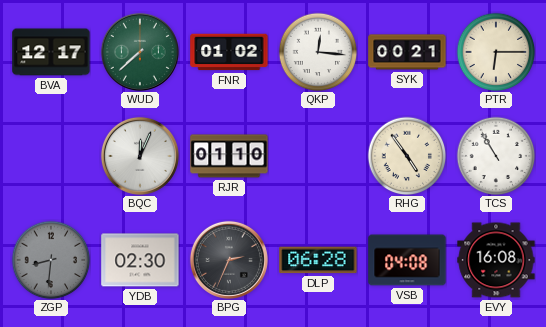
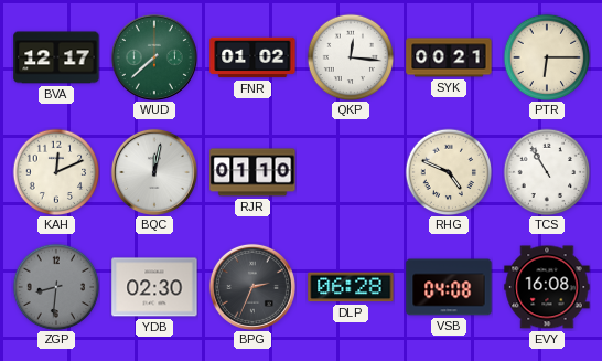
KAH: none -> 12:11 (56, 172)
BQC: 12:04 -> 12:02 (154, 172)
RHG: 4:54 -> 4:49 (449, 172)
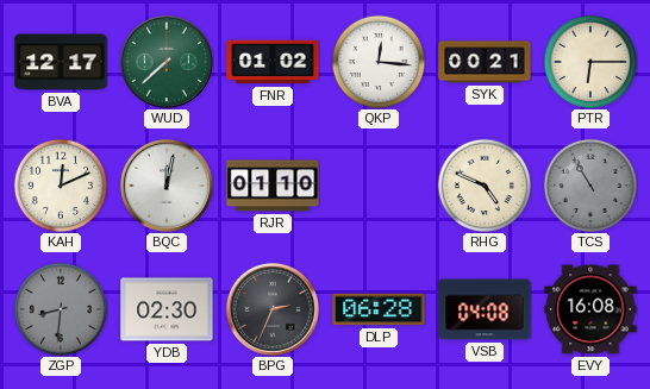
TCS dial: white -> grey (590, 186)
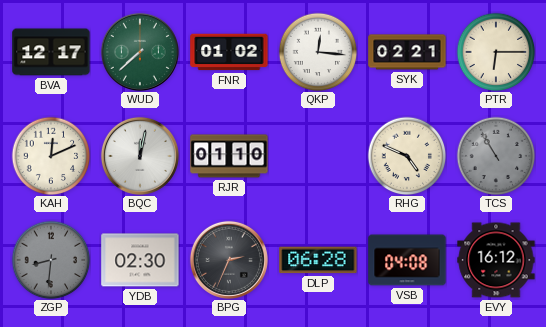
SYK: 00:21 -> 02:21 (407, 52)
EVY: 16:08 -> 16:12 (496, 260)
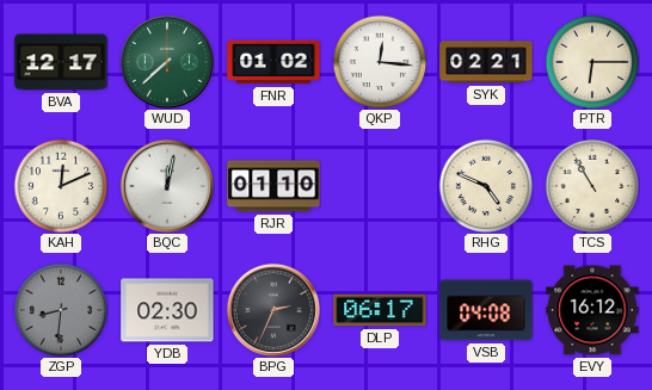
TCS dial: grey -> cream (592, 186)
DLP: 06:28 -> 06:17 (380, 310)
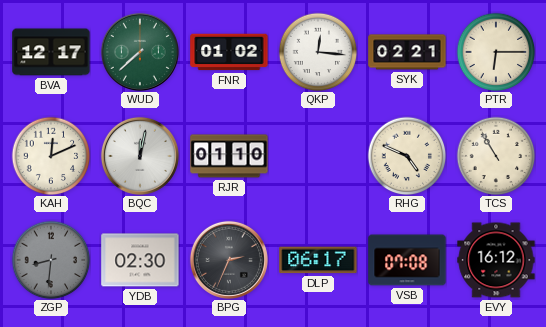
VSB: 04:08 -> 07:08 (407, 260)
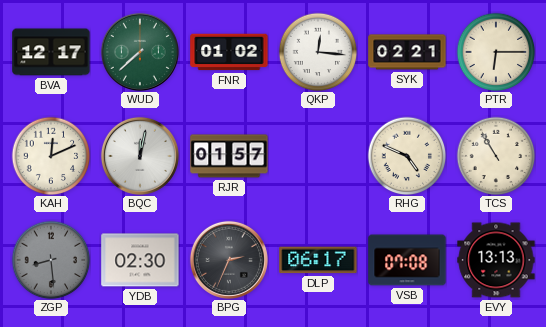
RJR: 01:10 -> 01:57 (229, 156)
ZGP: 8:31 -> 8:29 (51, 260)
EVY: 16:12 -> 13:13 (496, 260)
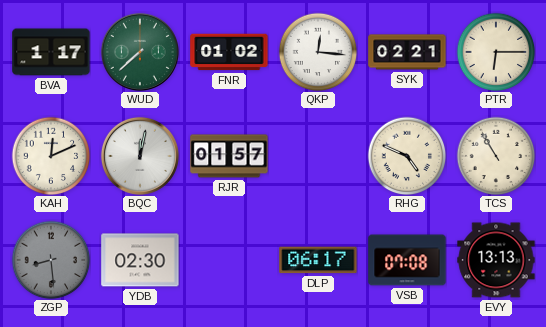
BVA: 12:17 -> 1:17 (51, 52)
BPG: 2:34 -> none (229, 260)
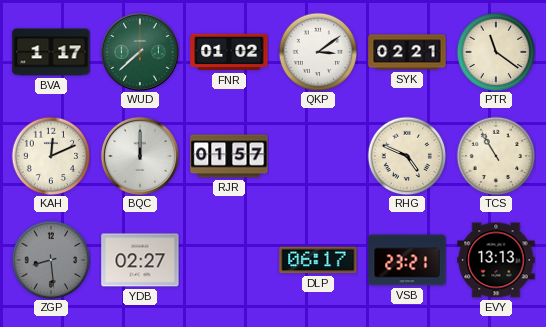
QKP: 12:16 -> 3:09 (318, 52)
PTR: 6:15 -> 11:21 (496, 52)
BQC: 12:02 -> 12:00 (140, 156)
YDB: 02:30 -> 02:27 (140, 260)
VSB: 07:08 -> 23:21 (407, 260)
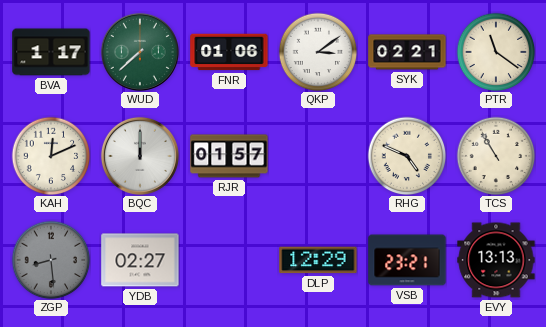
FNR: 01:02 -> 01:06 (229, 52)
DLP: 06:17 -> 12:29 (318, 260)
